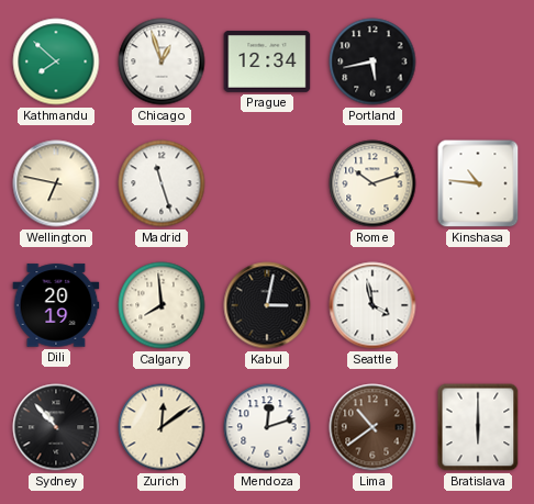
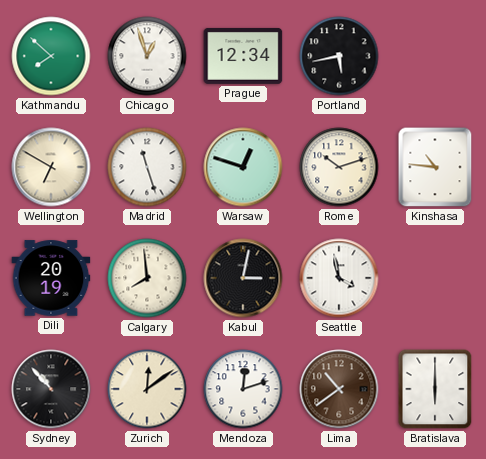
Wellington: 6:47 -> 6:50 (51, 167)
Warsaw: none -> 12:48 (243, 167)
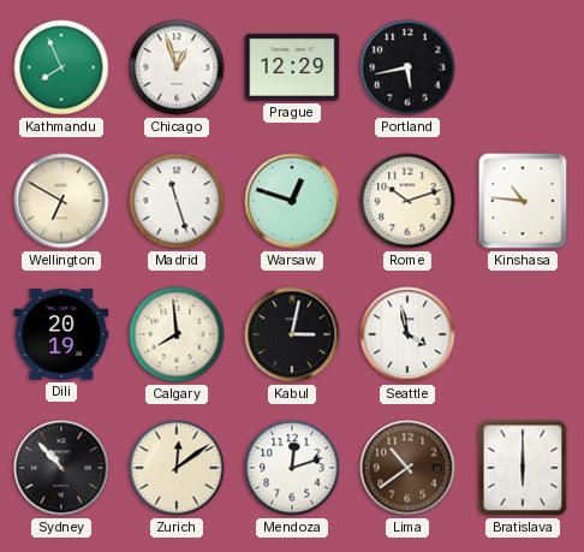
Kathmandu: 7:52 -> 7:56 (61, 67)
Prague: 12:34 -> 12:29 (292, 67)
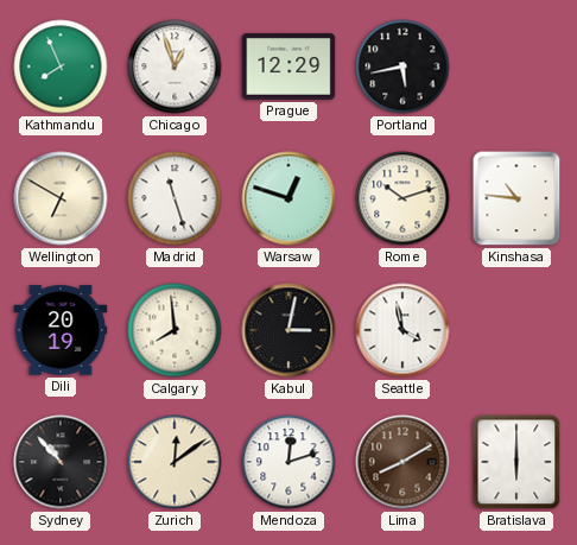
Lima: 10:39 -> 8:10 (402, 462)
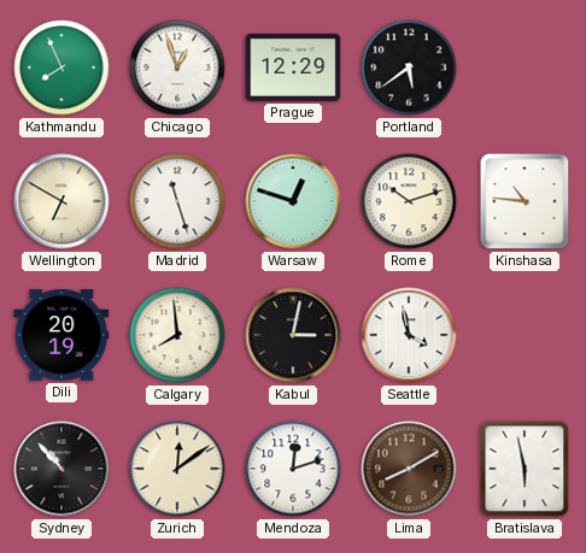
Portland: 5:43 -> 5:39 (409, 67)
Bratislava: 6:00 -> 5:58 (525, 469)
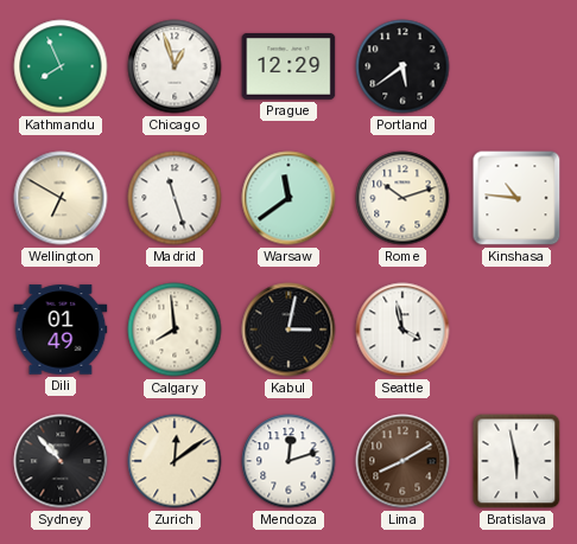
Warsaw: 12:48 -> 11:39 (288, 198)
Dili: 20:19 -> 01:49 (61, 329)
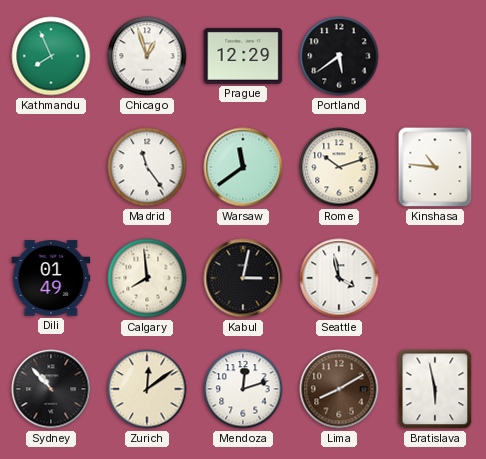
Wellington: 6:50 -> none (61, 198)
Madrid: 11:27 -> 11:24 (147, 167)
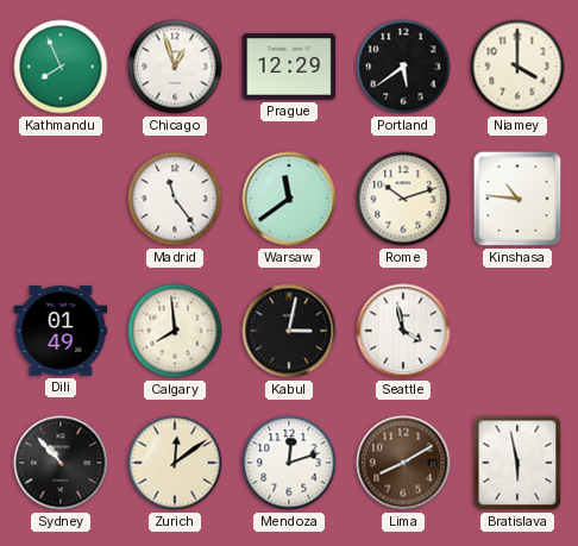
Niamey: none -> 4:00 (517, 67)
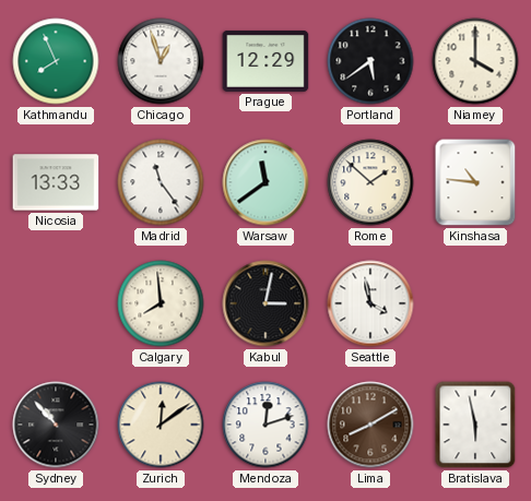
Nicosia: none -> 13:33 (56, 182)
Rome: 10:12 -> 1:52 (370, 182)
Dili: 01:49 -> none (61, 331)
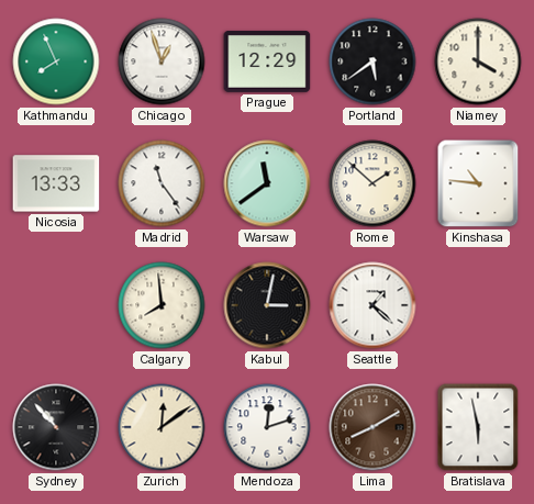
Seattle: 3:58 -> 1:22 (372, 305)
